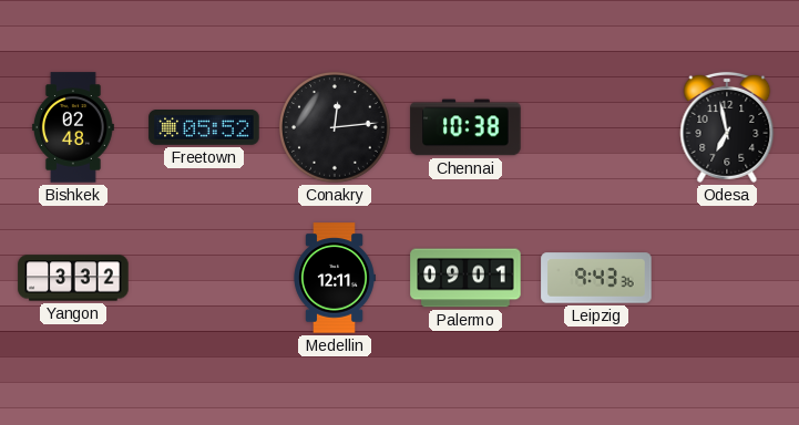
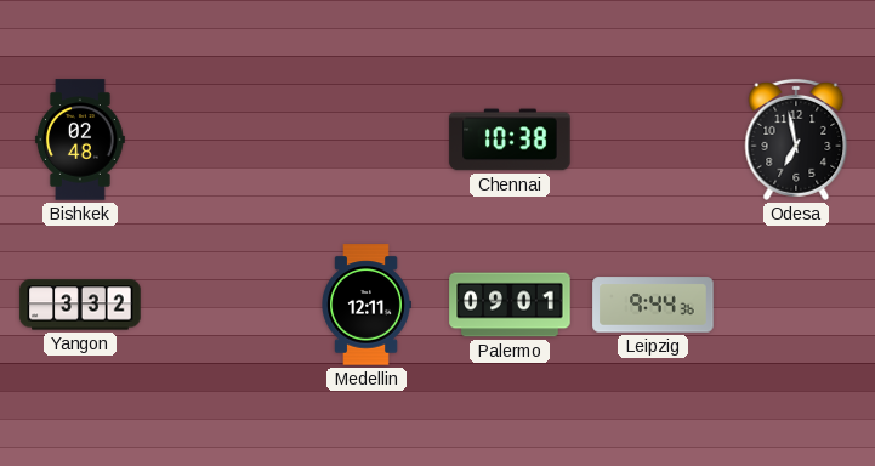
Freetown: 05:52 -> none (204, 128)
Conakry: 12:14 -> none (336, 128)
Leipzig: 9:43 -> 9:44 (653, 305)
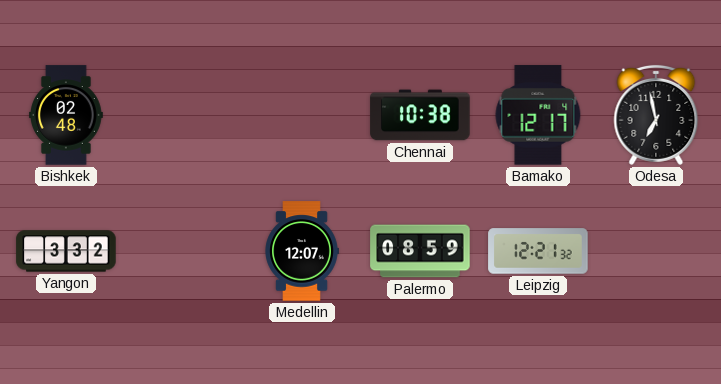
Bamako: none -> 12:17 (538, 115)
Medellin: 12:11 -> 12:07 (302, 251)
Palermo: 09:01 -> 08:59 (420, 251)
Leipzig: 9:44 -> 12:21 (538, 251)
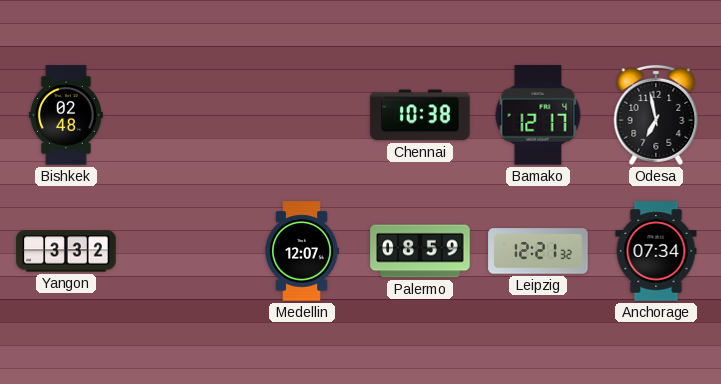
Anchorage: none -> 07:34 (656, 251)
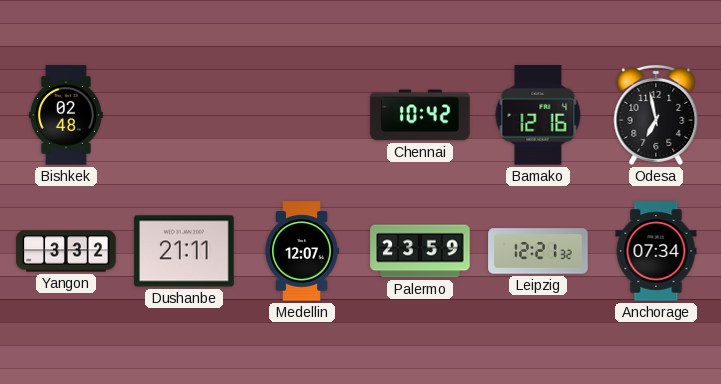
Chennai: 10:38 -> 10:42 (420, 115)
Bamako: 12:17 -> 12:16 (538, 115)
Dushanbe: none -> 21:11 (184, 251)
Palermo: 08:59 -> 23:59 (420, 251)
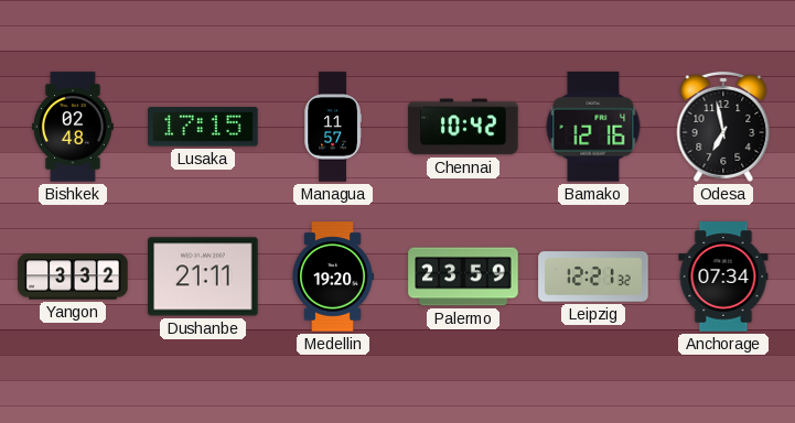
Lusaka: none -> 17:15 (203, 127)
Managua: none -> 11:57 (333, 127)
Medellin: 12:07 -> 19:20 (333, 276)
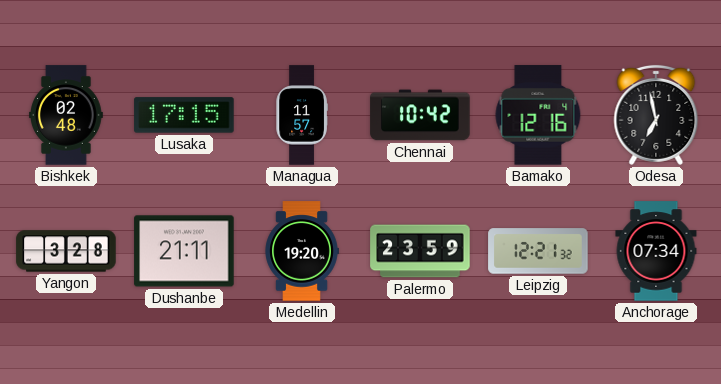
Yangon: 3:32 -> 3:28 (66, 251)
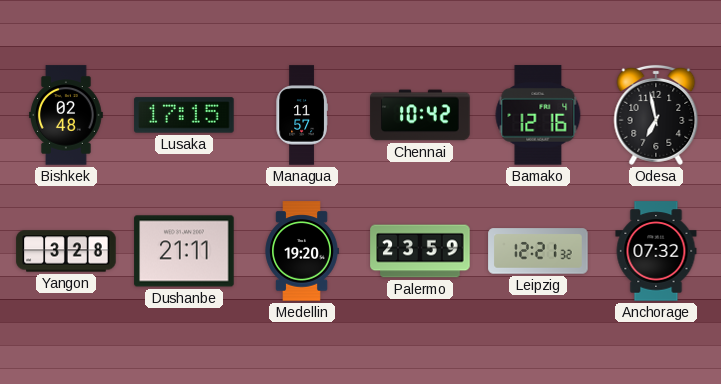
Anchorage: 07:34 -> 07:32 (656, 251)
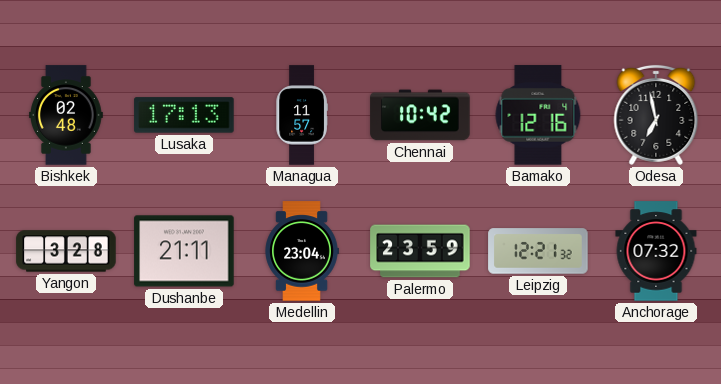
Lusaka: 17:15 -> 17:13 (184, 115)
Medellin: 19:20 -> 23:04 (302, 251)
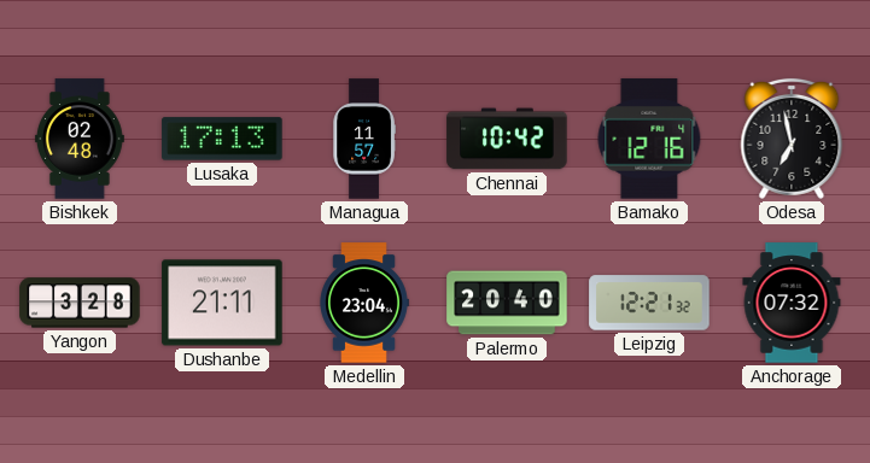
Palermo: 23:59 -> 20:40 (507, 303)
